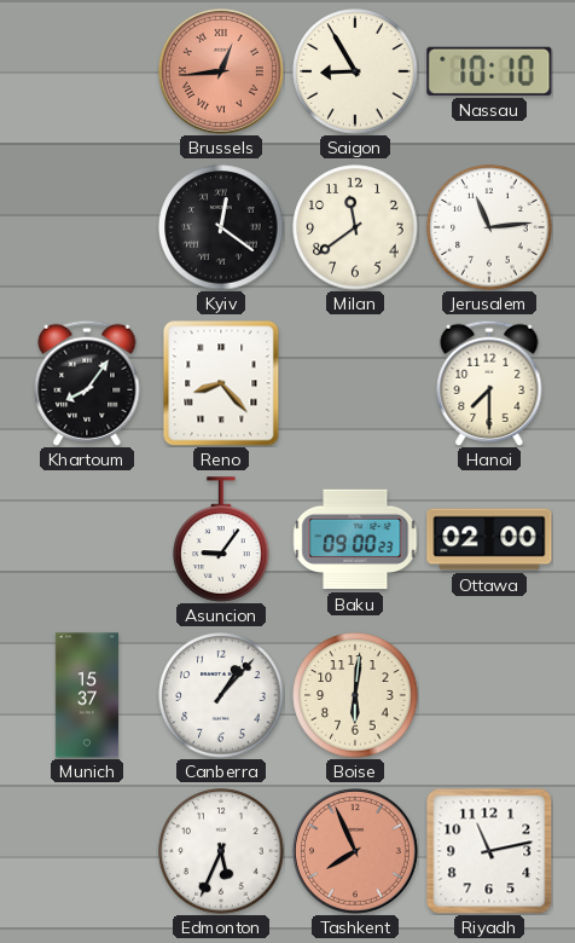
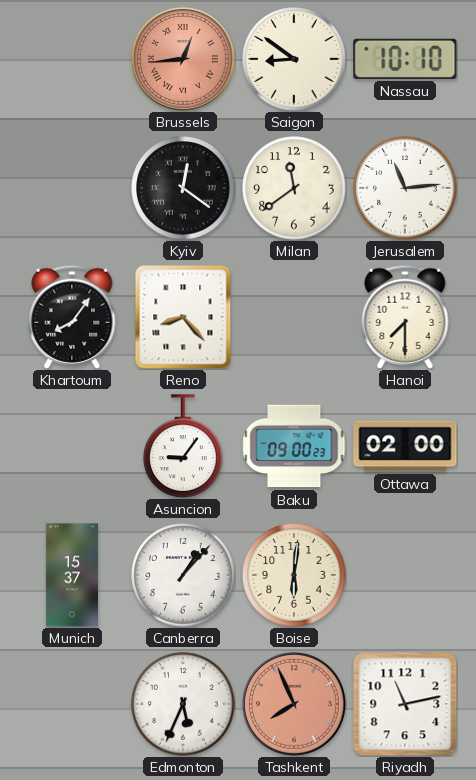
Saigon: 8:55 -> 8:51 (294, 59)
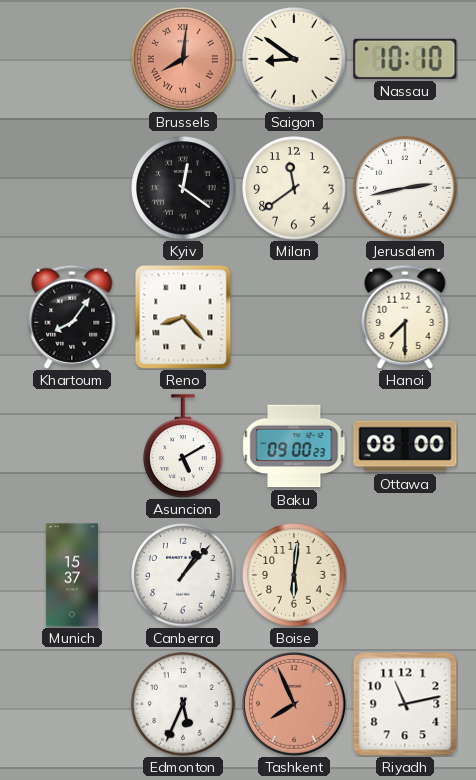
Brussels: 12:44 -> 8:01 (183, 59)
Jerusalem: 11:14 -> 2:43 (405, 188)
Asuncion: 9:06 -> 5:10 (183, 446)
Ottawa: 02:00 -> 08:00 (405, 446)
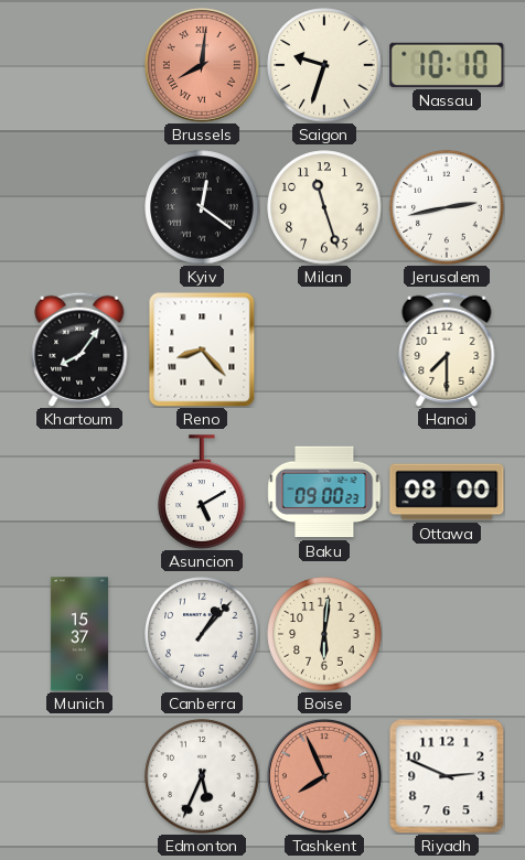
Saigon: 8:51 -> 9:33 (324, 65)
Milan: 11:39 -> 11:27 (324, 207)
Riyadh: 11:13 -> 2:49 (447, 776)
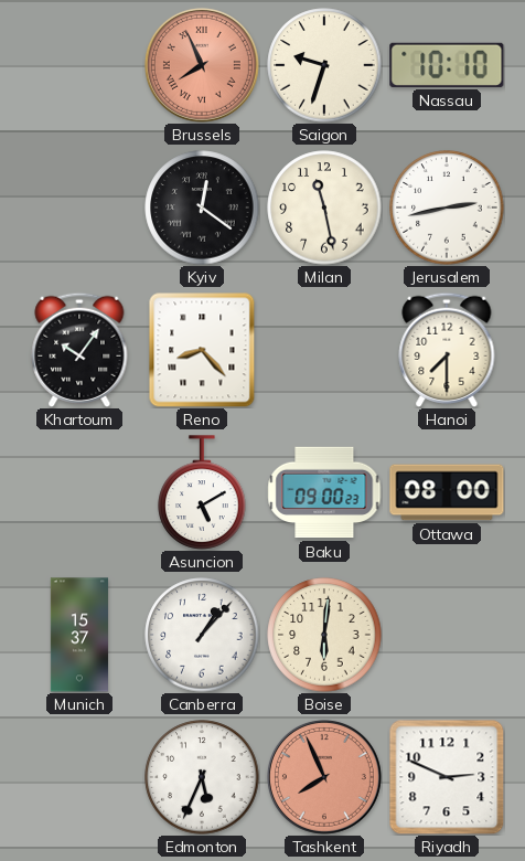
Brussels: 8:01 -> 7:56 (202, 65)
Milan: 11:27 -> 11:28 (324, 208)
Khartoum: 8:06 -> 10:06 (79, 350)
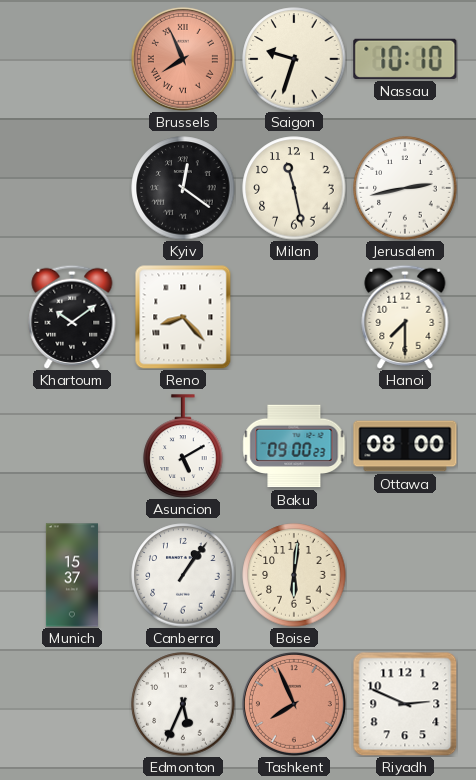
Khartoum: 10:06 -> 10:09 (72, 317)
Canberra: 1:07 -> 1:06 (183, 575)
